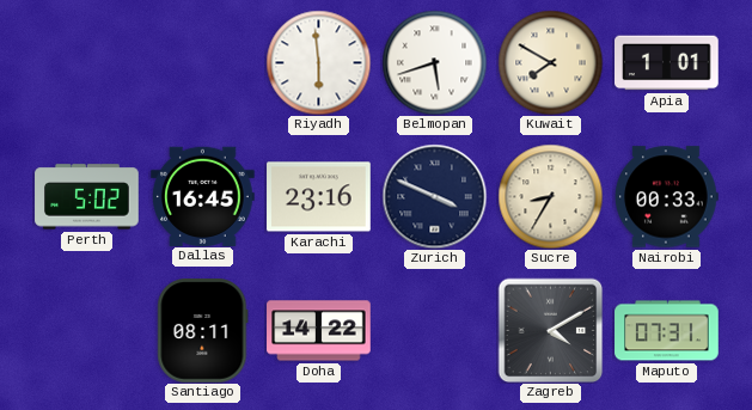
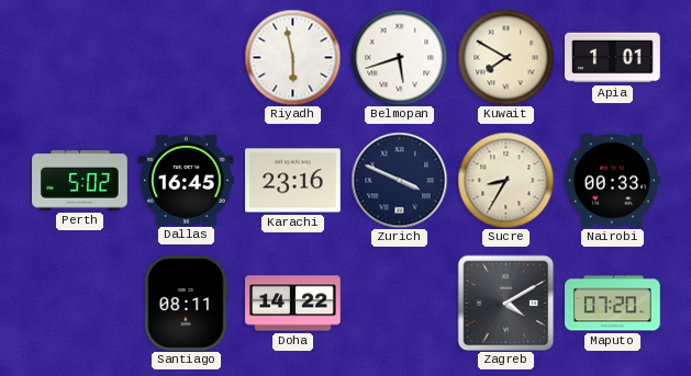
Riyadh: 5:59 -> 5:58 (292, 57)
Maputo: 07:31 -> 07:20 (613, 304)
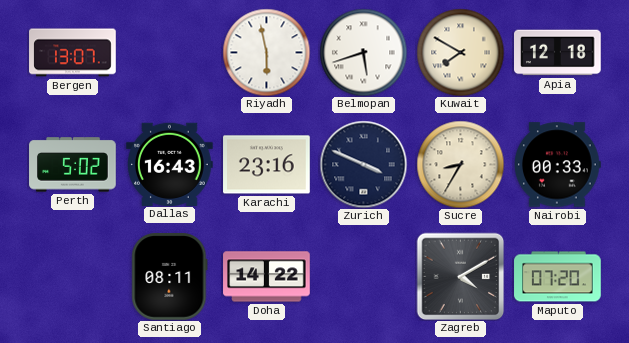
Bergen: none -> 13:07 (73, 53)
Apia: 1:01 -> 12:18 (558, 53)
Dallas: 16:45 -> 16:43 (170, 164)
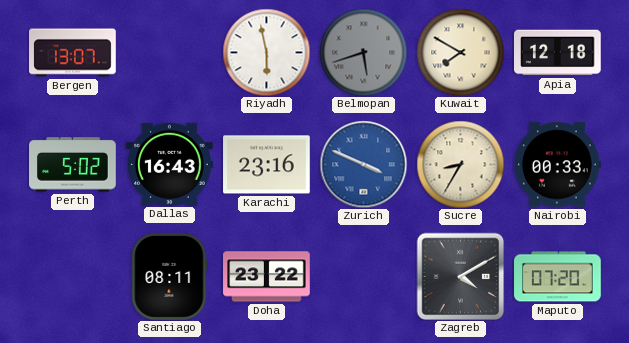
Belmopan dial: white -> grey (363, 52)
Zurich dial: navy -> blue (363, 164)
Doha: 14:22 -> 23:22 (267, 277)
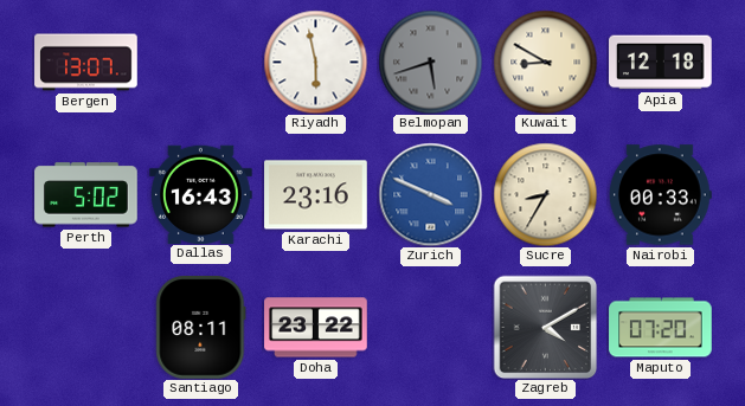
Kuwait: 7:50 -> 8:50 (545, 62)
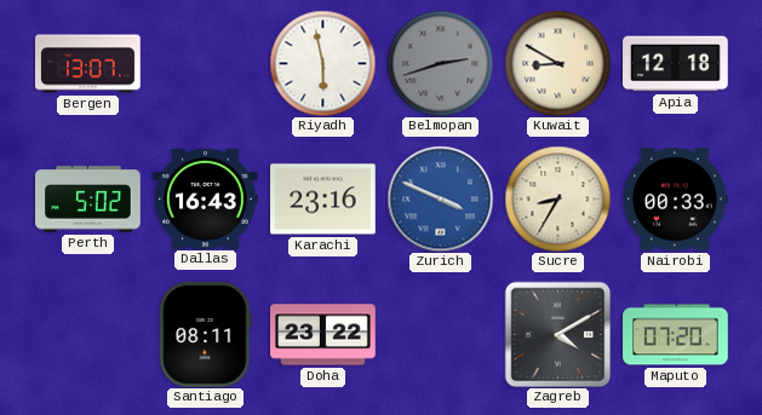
Belmopan: 5:42 -> 2:42 (440, 63)
